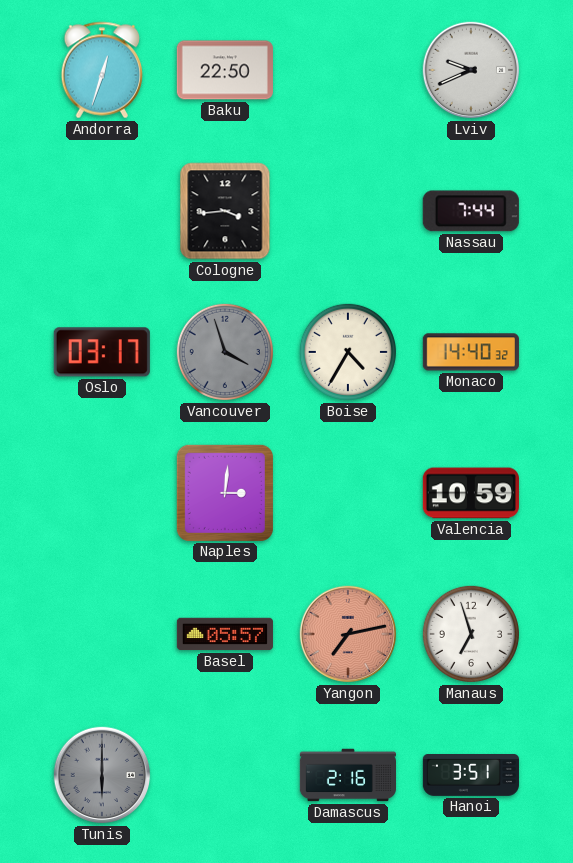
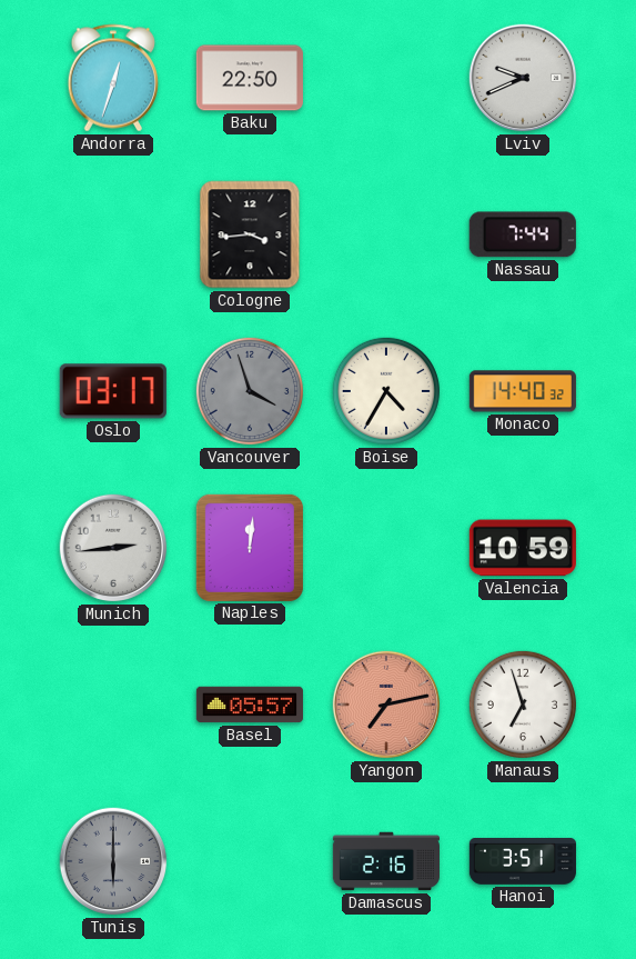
Munich: none -> 2:44 (113, 548)
Naples: 3:01 -> 12:01 (250, 548)
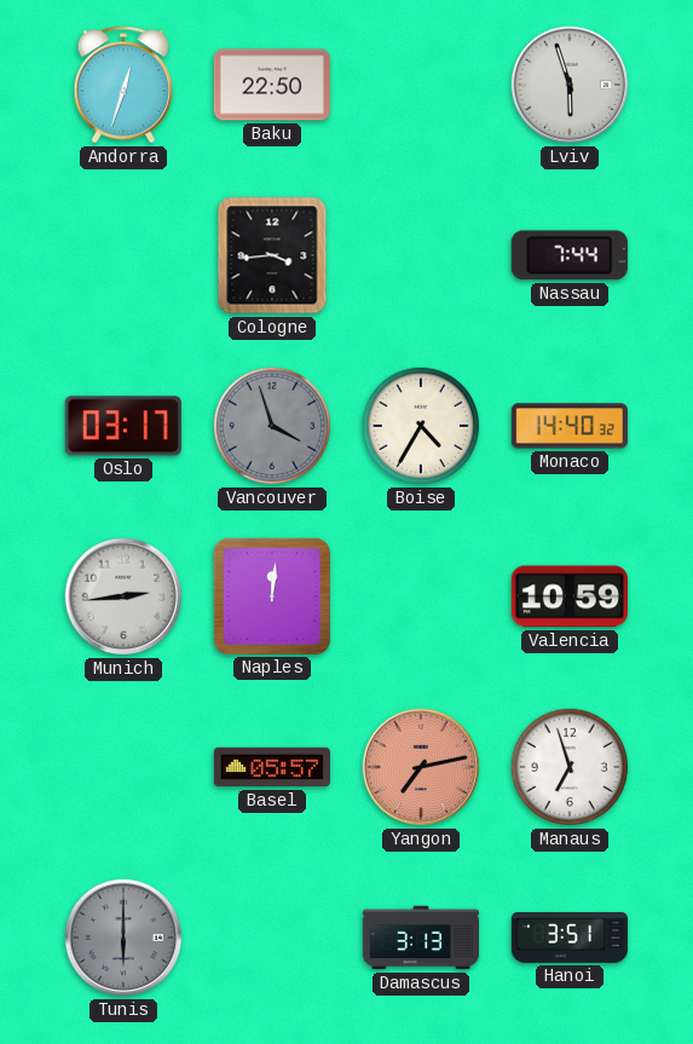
Lviv: 9:41 -> 5:57 (570, 85)
Damascus: 2:16 -> 3:13 (420, 938)
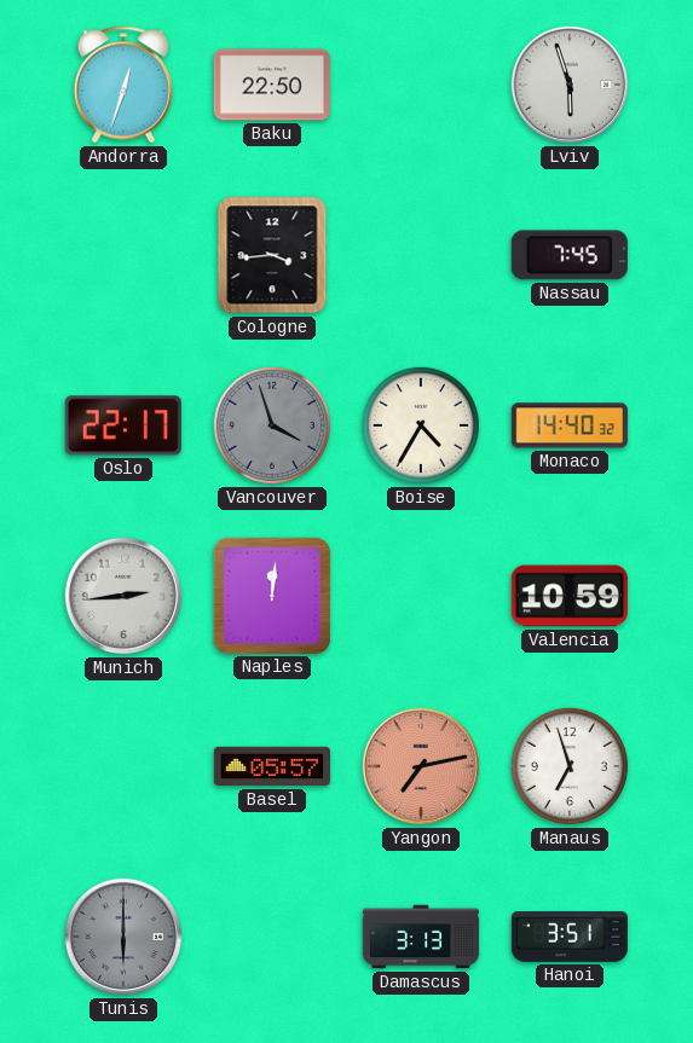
Nassau: 7:44 -> 7:45 (570, 255)
Oslo: 03:17 -> 22:17 (123, 425)
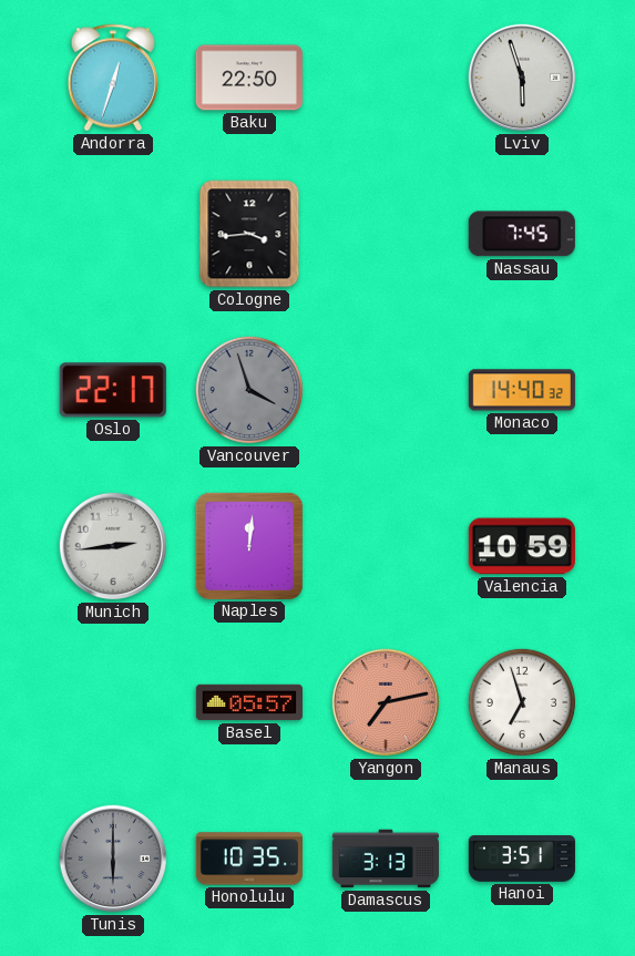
Boise: 4:35 -> none (421, 425)
Honolulu: none -> 10:35 (249, 859)
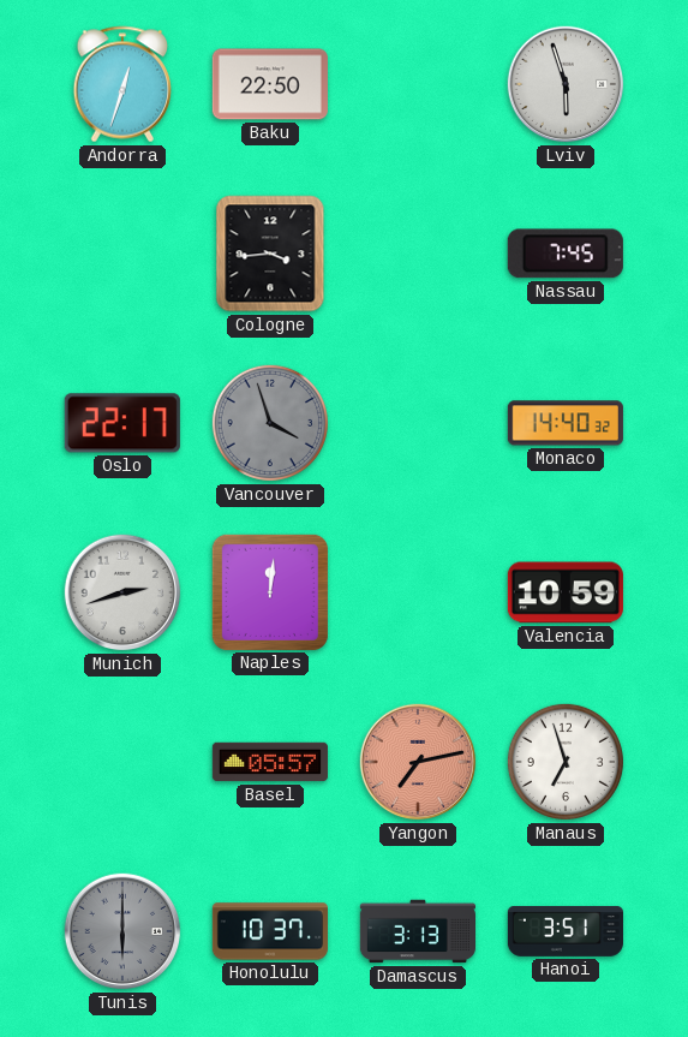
Munich: 2:44 -> 2:42 (122, 592)
Honolulu: 10:35 -> 10:37 (270, 931)
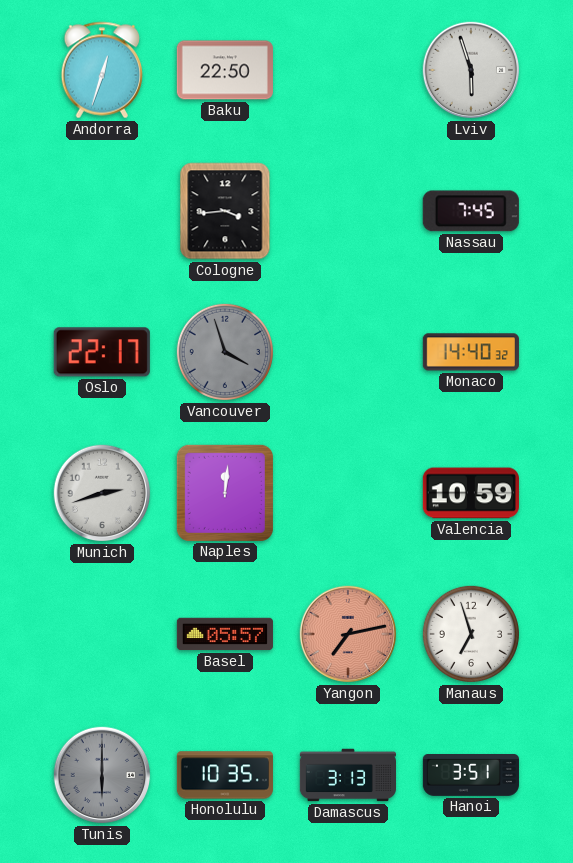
Honolulu: 10:37 -> 10:35 (225, 775)
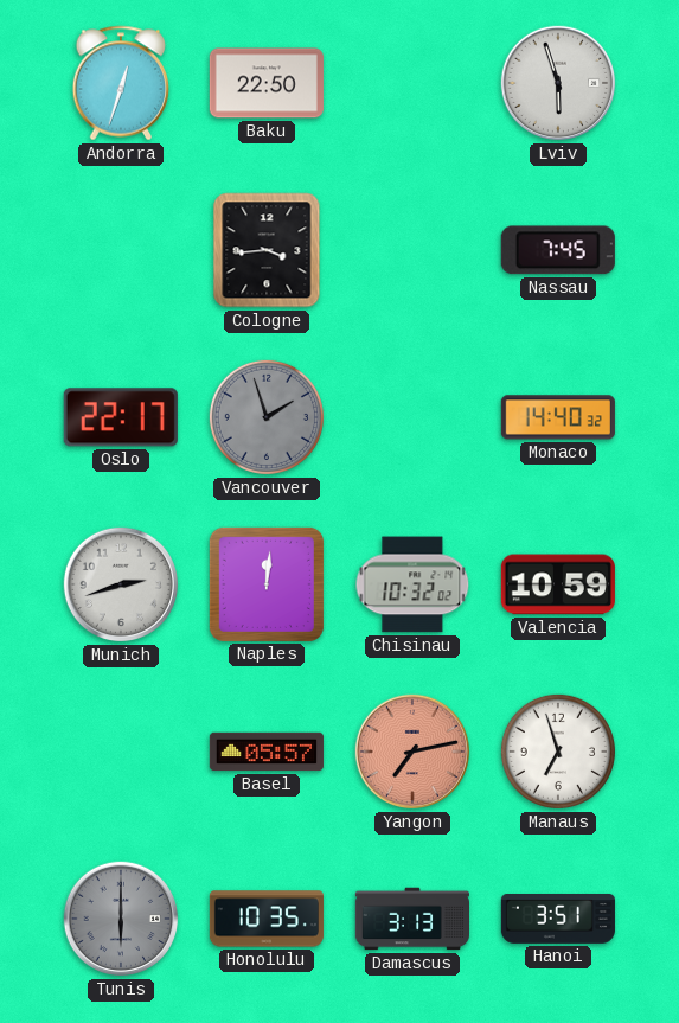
Vancouver: 3:57 -> 1:57 (267, 417)
Chisinau: none -> 10:32 (412, 584)
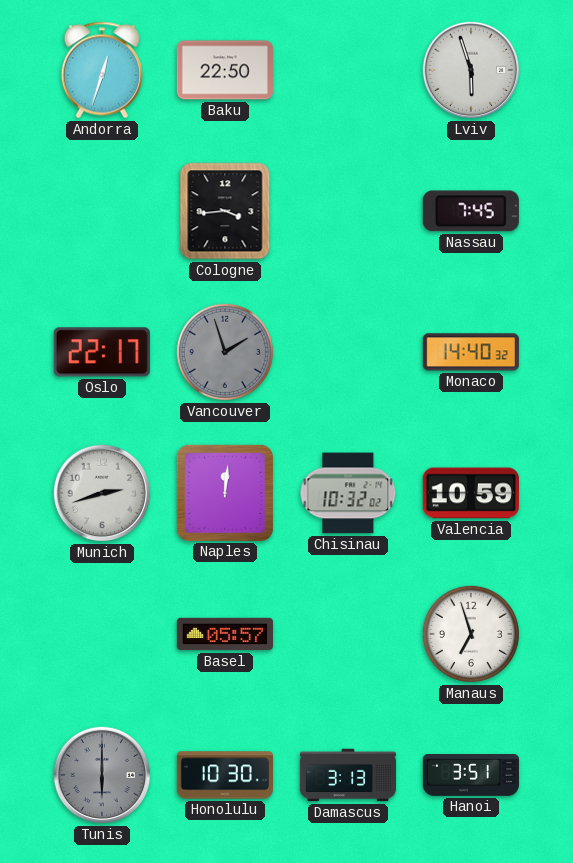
Yangon: 7:13 -> none (412, 752)
Honolulu: 10:35 -> 10:30 (225, 775)
